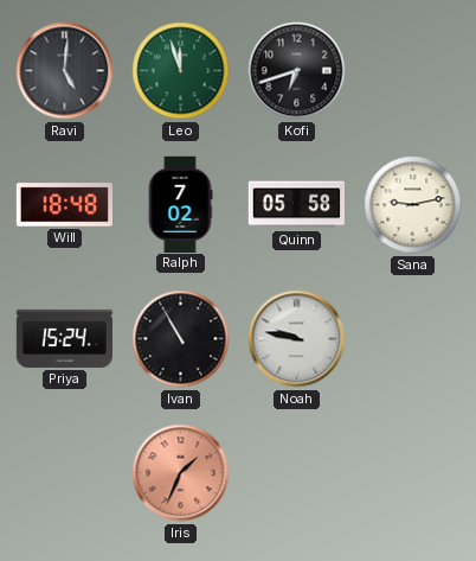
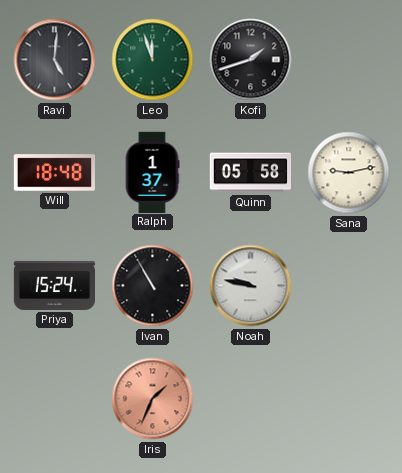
Kofi: 6:42 -> 1:42 (251, 60)
Ralph: 7:02 -> 1:37 (152, 172)
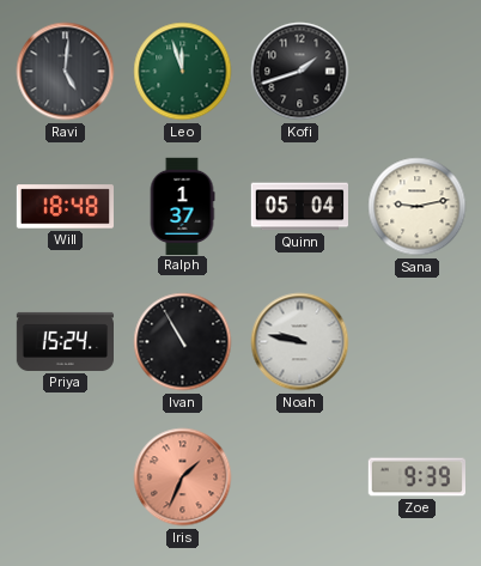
Quinn: 05:58 -> 05:04 (299, 207)
Zoe: none -> 9:39 (416, 477)
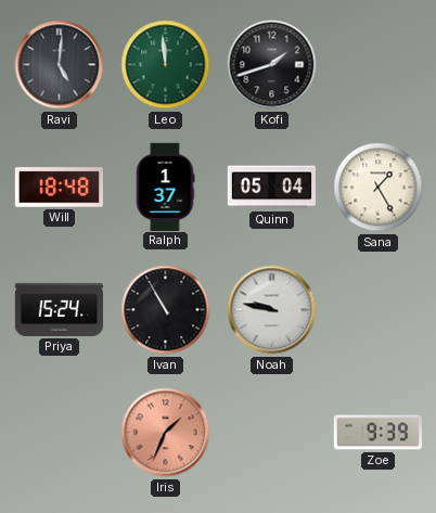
Leo: 11:57 -> 11:59 (166, 65)
Sana: 9:13 -> 1:25 (379, 188)
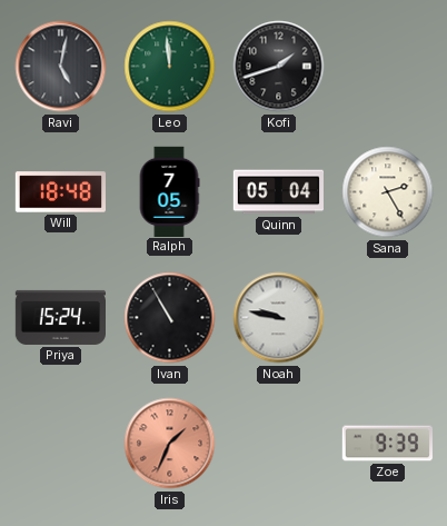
Ravi: 5:01 -> 5:02 (61, 67)
Ralph: 1:37 -> 7:05 (169, 191)
Sana: 1:25 -> 2:25 (388, 192)
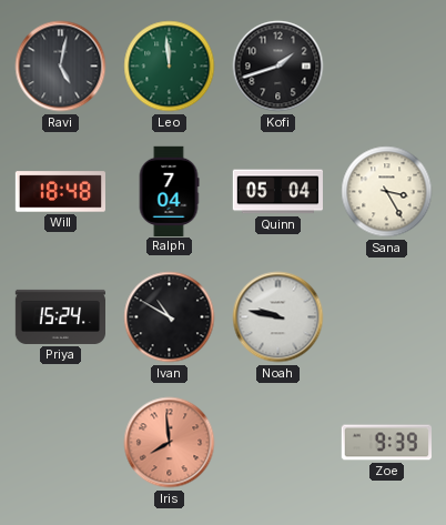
Ralph: 7:05 -> 7:04 (169, 191)
Sana: 2:25 -> 3:25 (387, 192)
Ivan: 10:55 -> 10:50 (170, 317)
Iris: 1:34 -> 7:59 (170, 443)
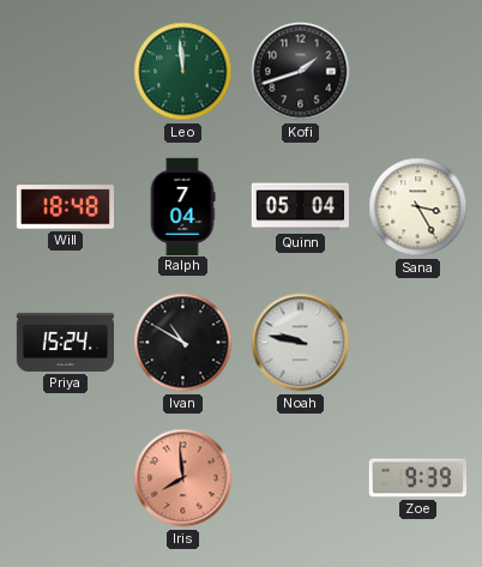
Ravi: 5:02 -> none (61, 67)
